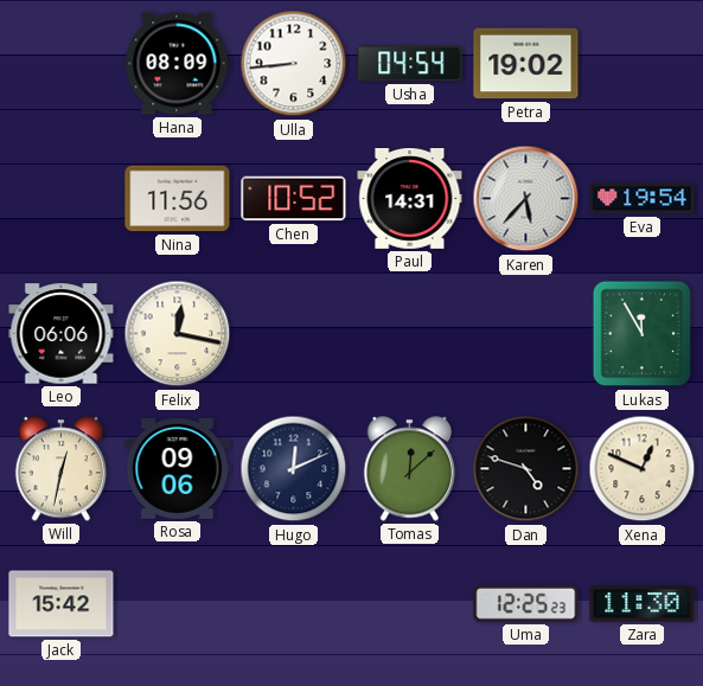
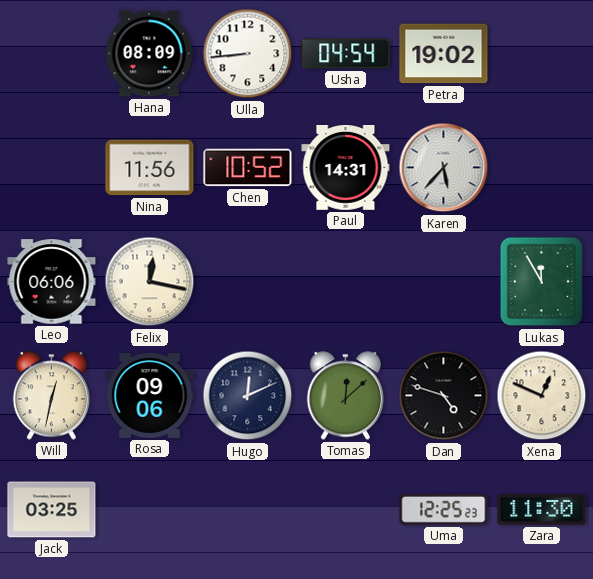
Eva: 19:54 -> none (643, 199)
Jack: 15:42 -> 03:25 (52, 510)
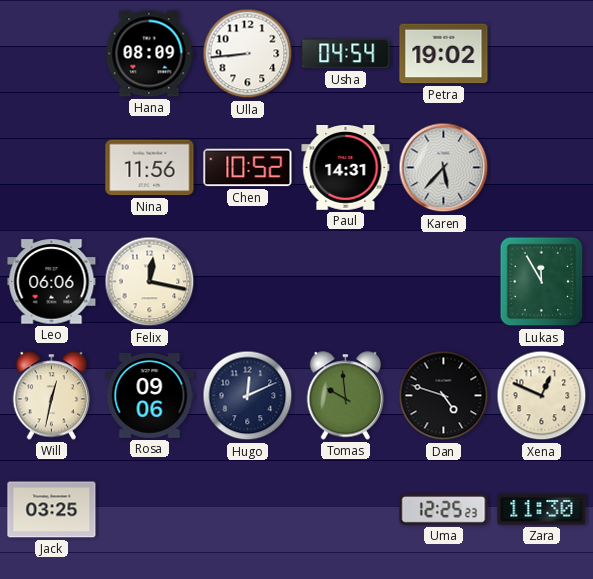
Tomas: 12:08 -> 9:59 (346, 396)
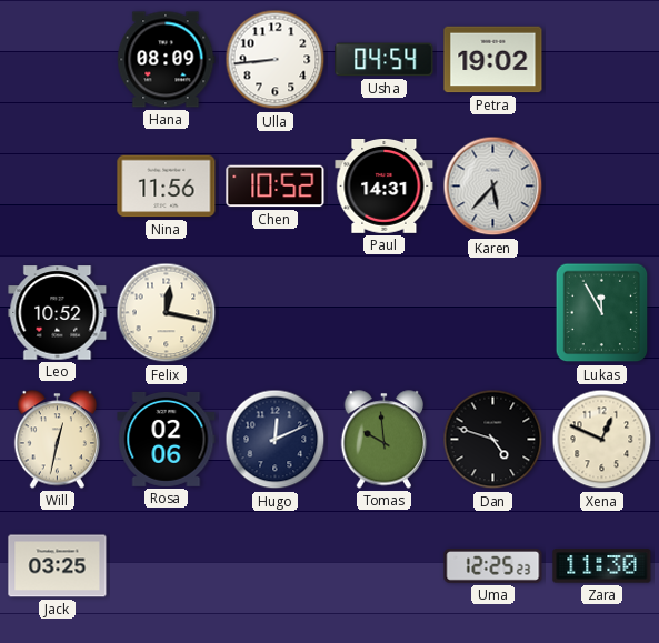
Leo: 06:06 -> 10:52 (58, 313)
Rosa: 09:06 -> 02:06 (167, 439)
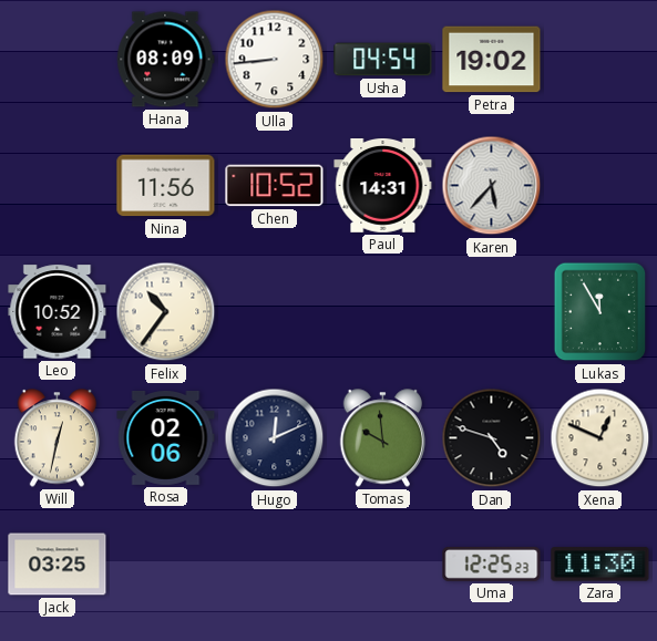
Felix: 12:17 -> 10:36 (166, 312)
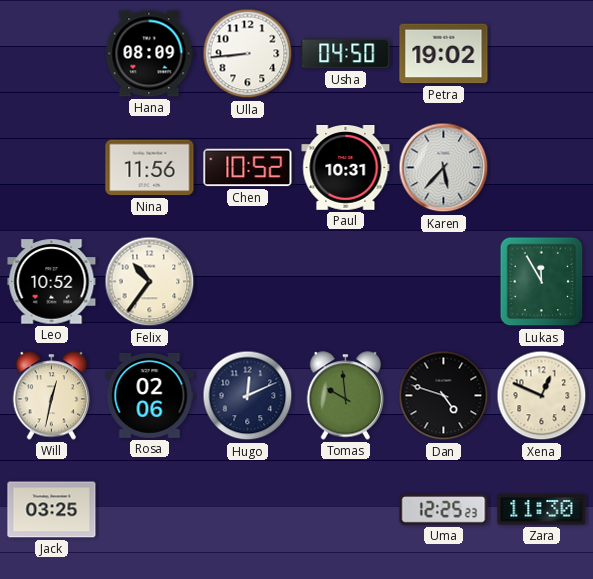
Usha: 04:54 -> 04:50 (346, 54)
Paul: 14:31 -> 10:31 (346, 168)
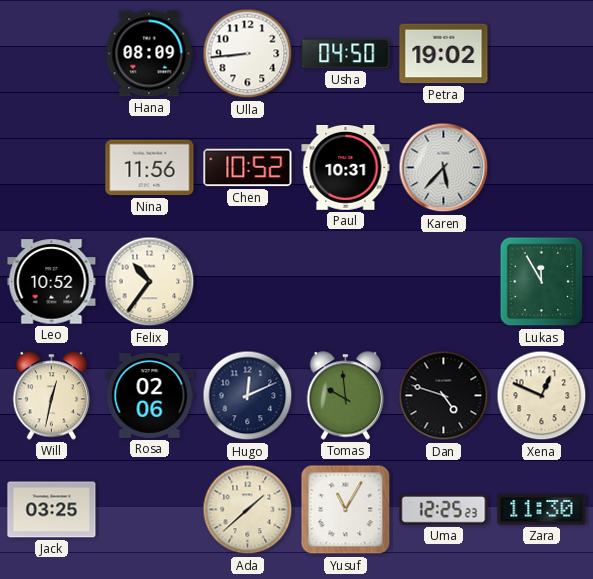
Ada: none -> 1:38 (248, 510)
Yusuf: none -> 11:05 (346, 510)
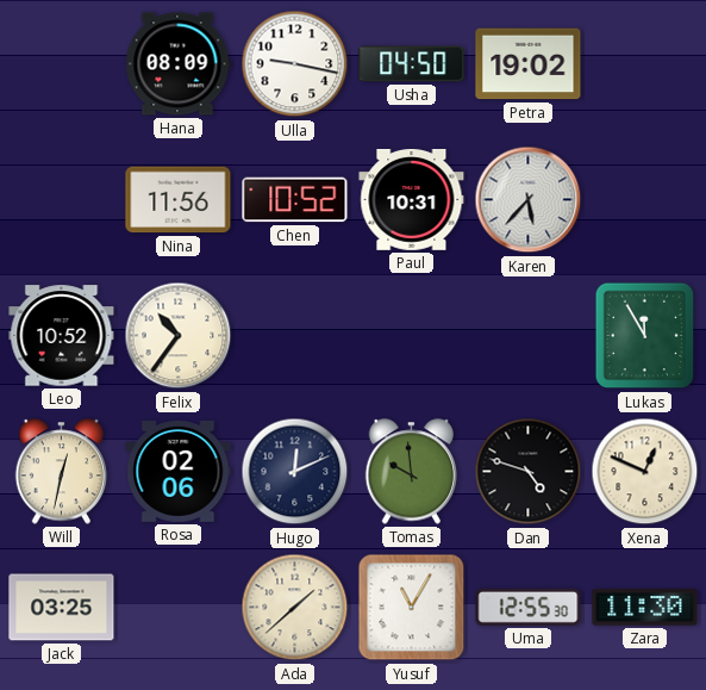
Ulla: 8:44 -> 9:17 (295, 64)
Uma: 12:25 -> 12:55 (529, 608)
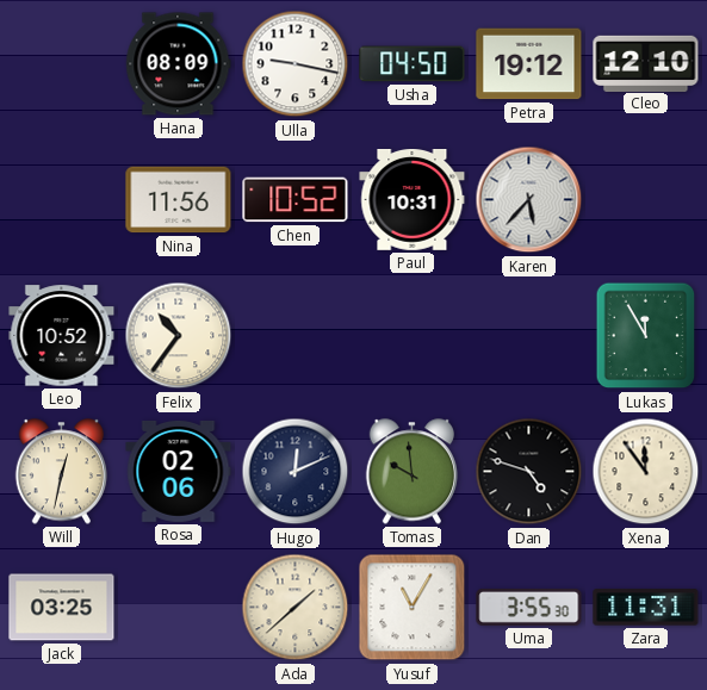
Petra: 19:02 -> 19:12 (529, 64)
Cleo: none -> 12:10 (646, 63)
Xena: 12:49 -> 11:54 (646, 472)
Uma: 12:55 -> 3:55 (529, 608)
Zara: 11:30 -> 11:31 (646, 608)
